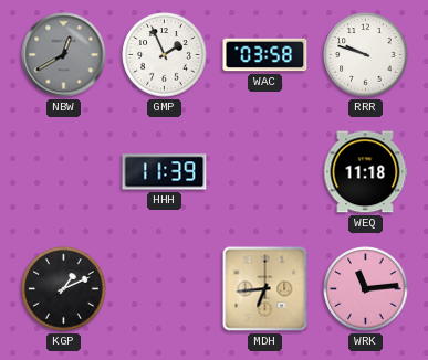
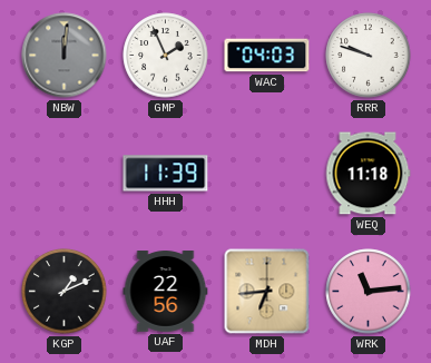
NBW: 12:40 -> 12:01 (65, 56)
WAC: 03:58 -> 04:03 (267, 56)
UAF: none -> 22:56 (166, 292)
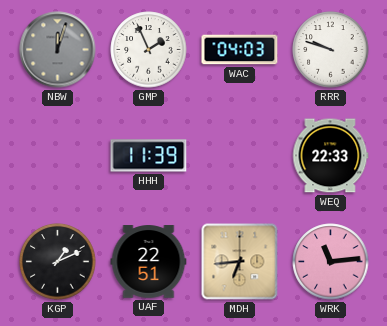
NBW: 12:01 -> 12:03 (58, 50)
WEQ: 11:18 -> 22:33 (331, 156)
UAF: 22:56 -> 22:51 (149, 262)
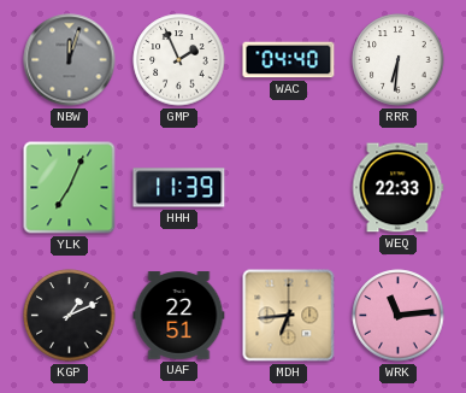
WAC: 04:03 -> 04:40 (289, 60)
RRR: 9:48 -> 6:31 (399, 60)
YLK: none -> 7:04 (70, 188)
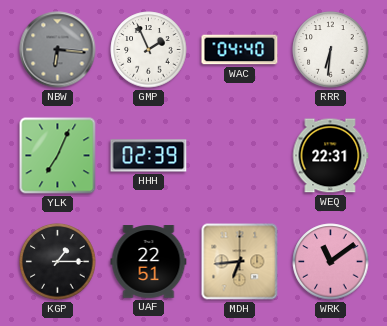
NBW: 12:03 -> 6:16 (58, 50)
HHH: 11:39 -> 02:39 (149, 156)
WEQ: 22:33 -> 22:31 (331, 156)
KGP: 1:11 -> 1:15 (58, 262)
WRK: 11:14 -> 11:09 (331, 262)
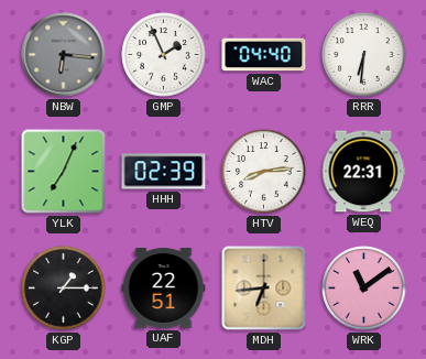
HTV: none -> 8:14 (264, 172)
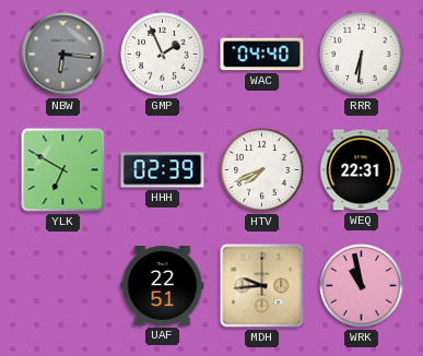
YLK: 7:04 -> 6:50 (63, 170)
HTV: 8:14 -> 7:41 (262, 170)
KGP: 1:15 -> none (64, 289)
MDH: 6:44 -> 9:44 (262, 286)
WRK: 11:09 -> 10:58 (362, 286)
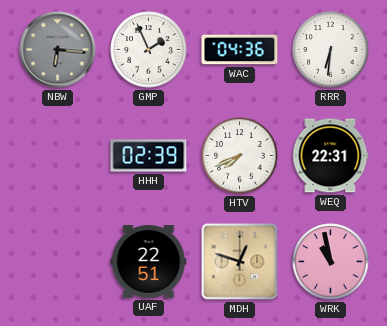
WAC: 04:40 -> 04:36 (240, 50)
YLK: 6:50 -> none (63, 170)
MDH: 9:44 -> 12:48 (240, 262)
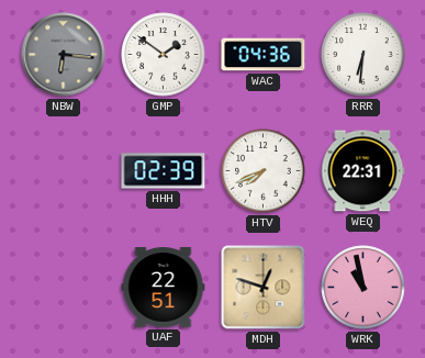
GMP: 1:56 -> 1:51 (164, 55)
